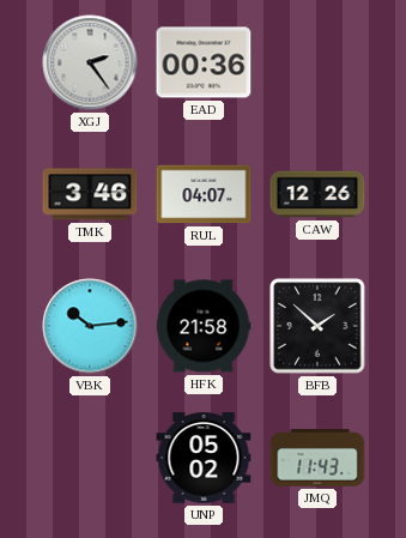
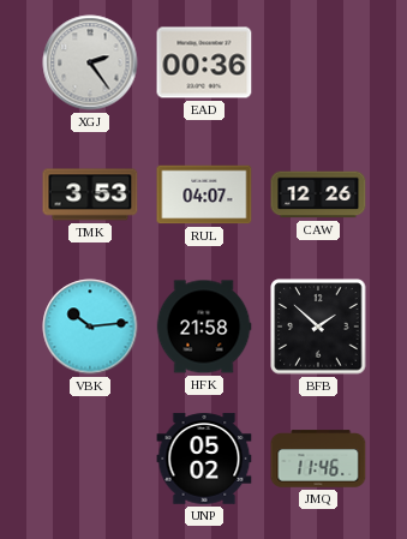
TMK: 3:46 -> 3:53 (90, 194)
JMQ: 11:43 -> 11:46 (318, 459)
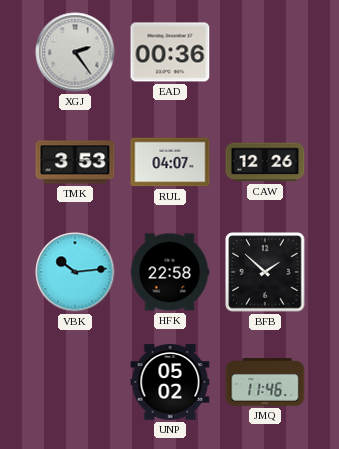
HFK: 21:58 -> 22:58 (170, 272)
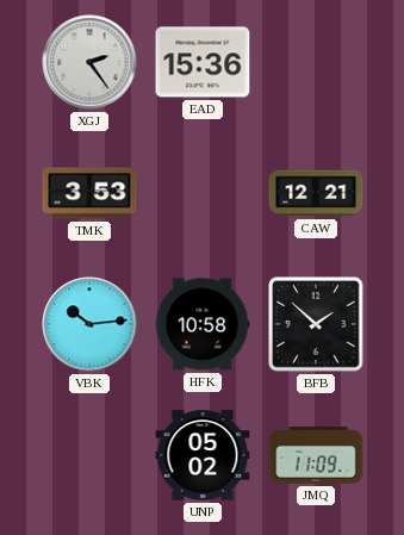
EAD: 00:36 -> 15:36 (203, 62)
RUL: 04:07 -> none (170, 162)
CAW: 12:26 -> 12:21 (316, 193)
HFK: 22:58 -> 10:58 (203, 324)
JMQ: 11:46 -> 11:09 (316, 455)
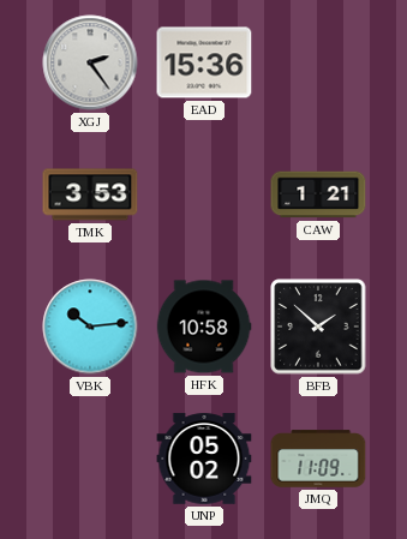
CAW: 12:21 -> 1:21 (318, 194)
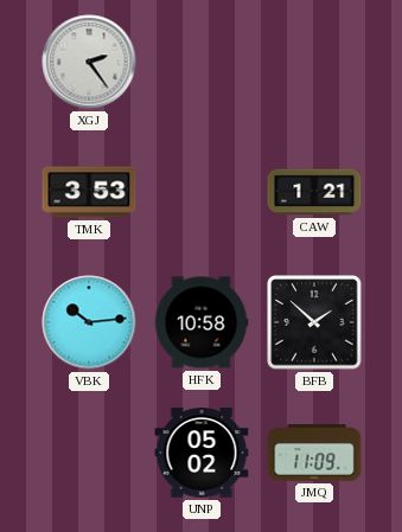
EAD: 15:36 -> none (204, 62)
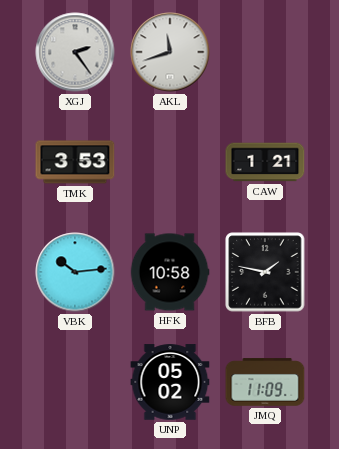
AKL: none -> 11:42 (170, 52)
BFB: 1:52 -> 1:47 (265, 272)
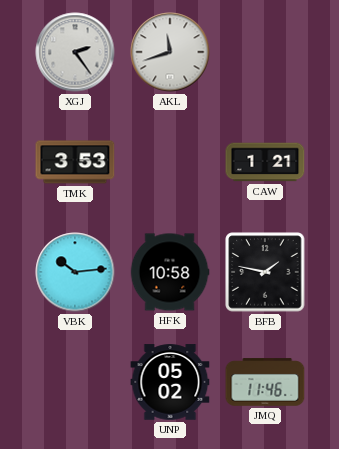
JMQ: 11:09 -> 11:46 (265, 382)
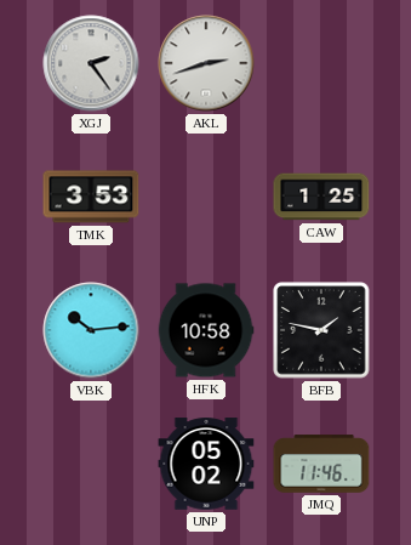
AKL: 11:42 -> 2:42 (206, 63)
CAW: 1:21 -> 1:25 (321, 197)
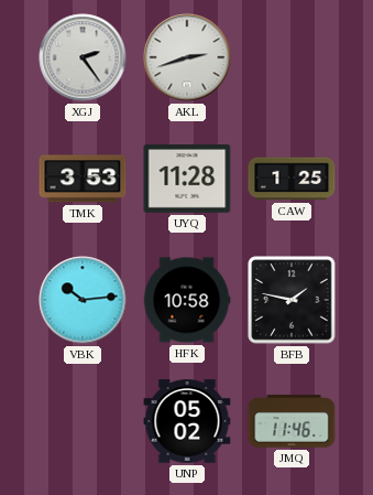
UYQ: none -> 11:28 (187, 180)
